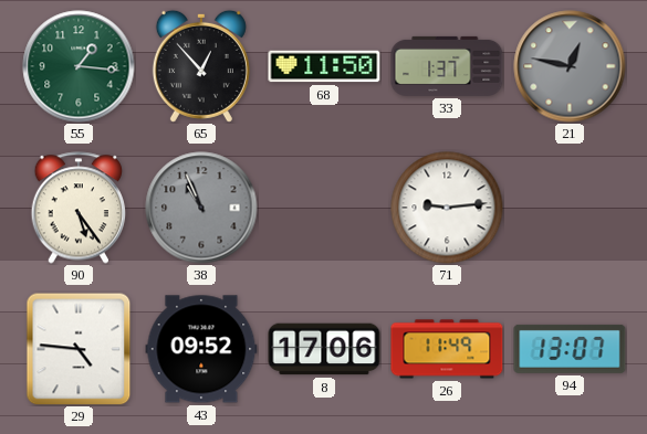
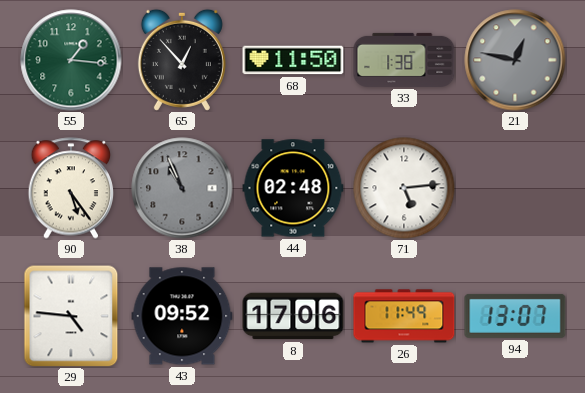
33: 1:37 -> 1:38 (404, 60)
44: none -> 02:48 (293, 188)
71: 9:14 -> 5:14 (404, 188)
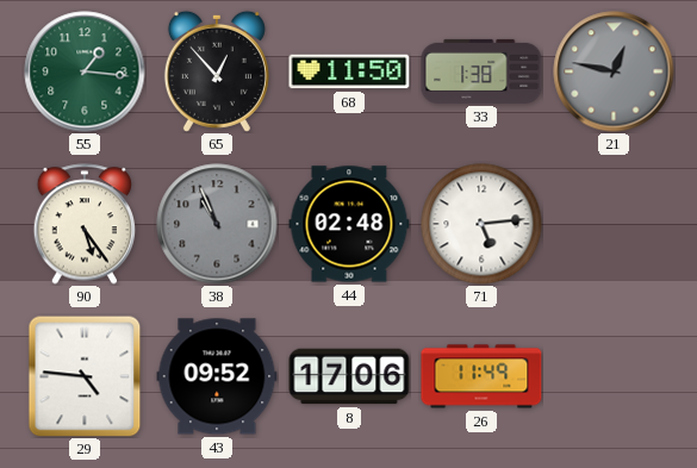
94: 13:07 -> none (515, 316)
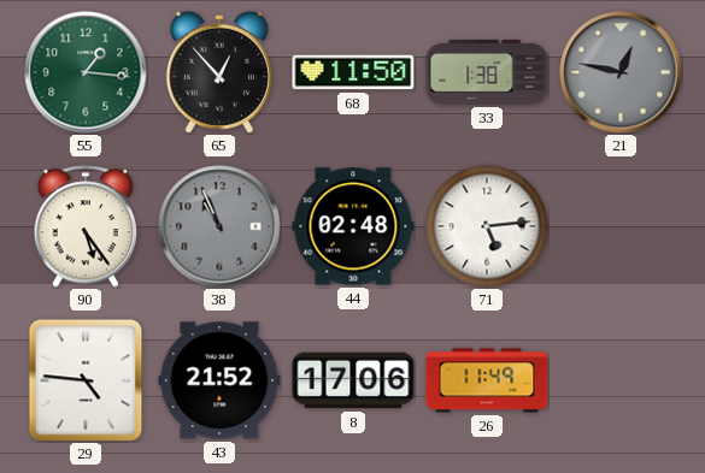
43: 09:52 -> 21:52 (219, 380)
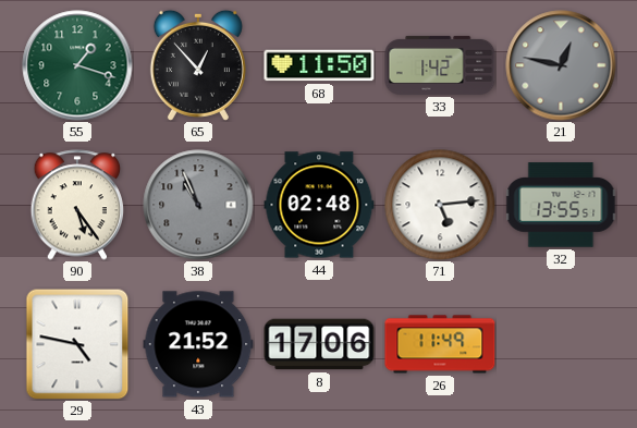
55: 1:16 -> 1:18 (77, 65)
33: 1:38 -> 1:42 (440, 65)
32: none -> 13:55 (561, 205)
29: 4:46 -> 4:47 (77, 344)
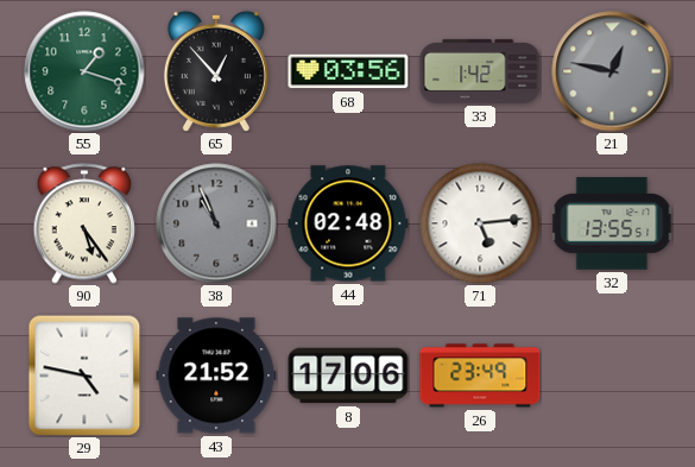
68: 11:50 -> 03:56 (348, 71)
26: 11:49 -> 23:49 (480, 376)
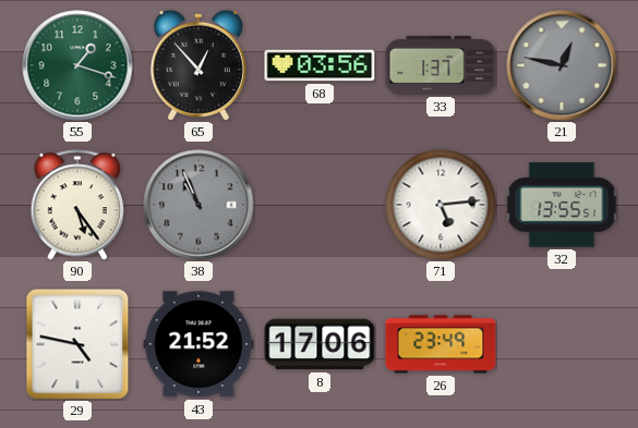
33: 1:42 -> 1:37 (441, 65)
44: 02:48 -> none (348, 223)
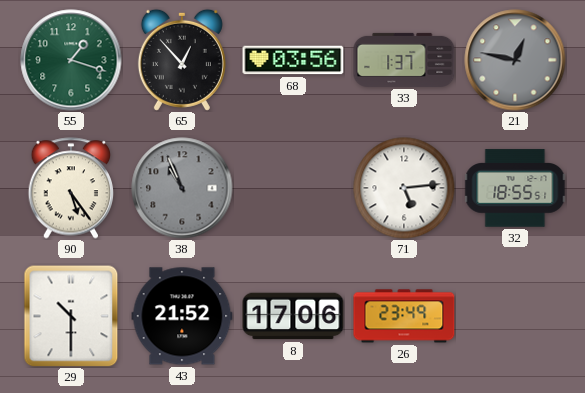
32: 13:55 -> 18:55 (515, 188)
29: 4:47 -> 10:30 (71, 316)
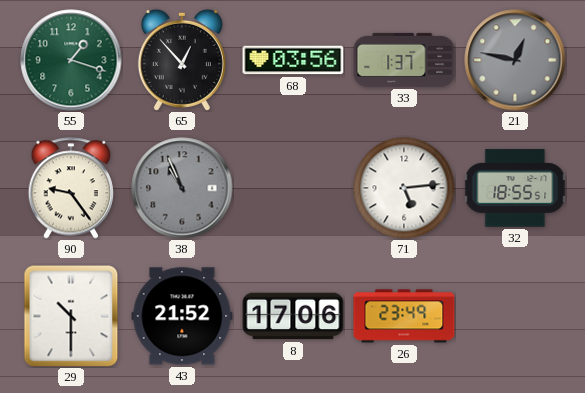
90: 5:24 -> 9:24 (71, 188)
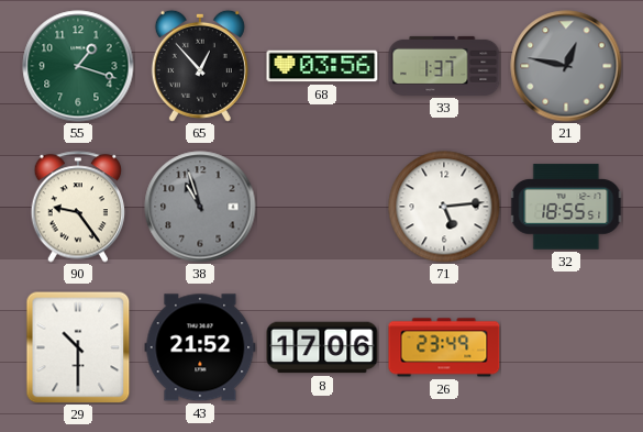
38: 10:56 -> 10:57 (200, 207)
